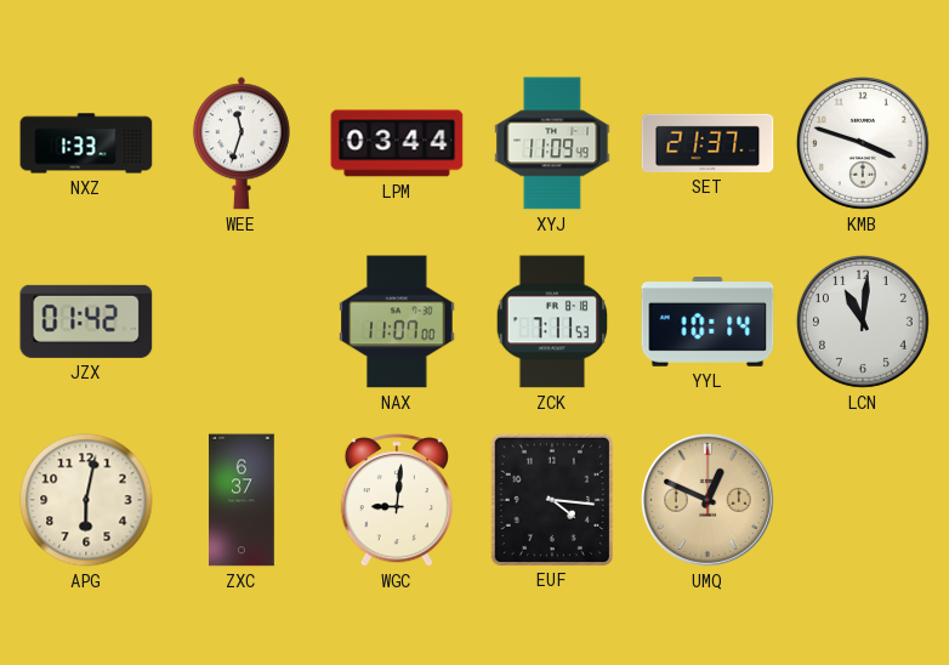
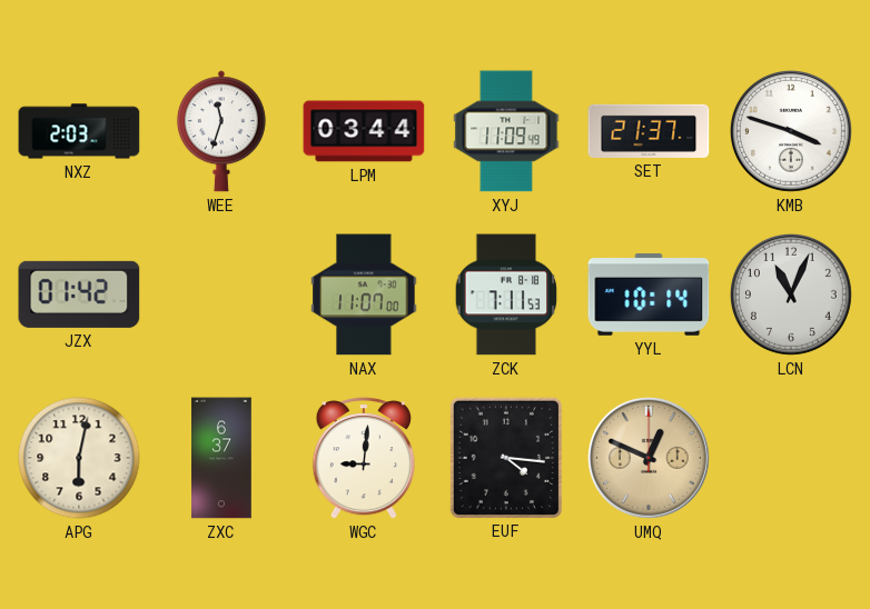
NXZ: 1:33 -> 2:03 (79, 131)
LCN: 11:01 -> 11:04 (791, 294)
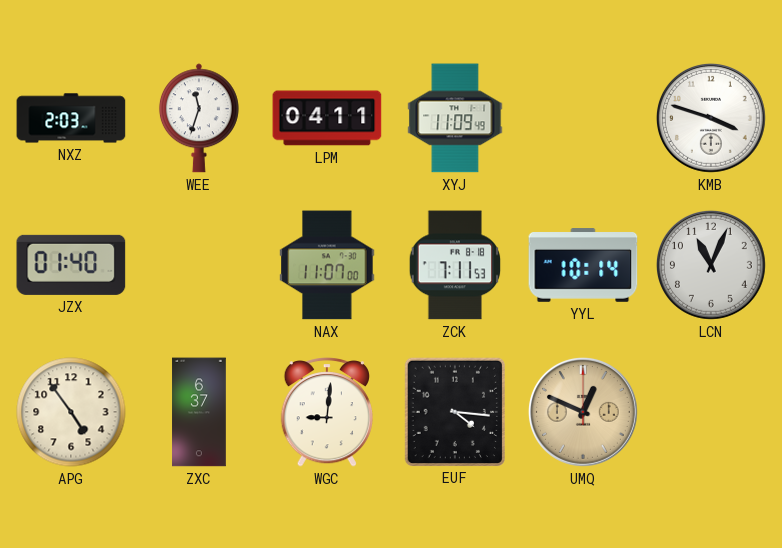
LPM: 03:44 -> 04:11 (327, 118)
SET: 21:37 -> none (649, 131)
JZX: 01:42 -> 01:40 (71, 265)
APG: 6:02 -> 4:54 (71, 412)
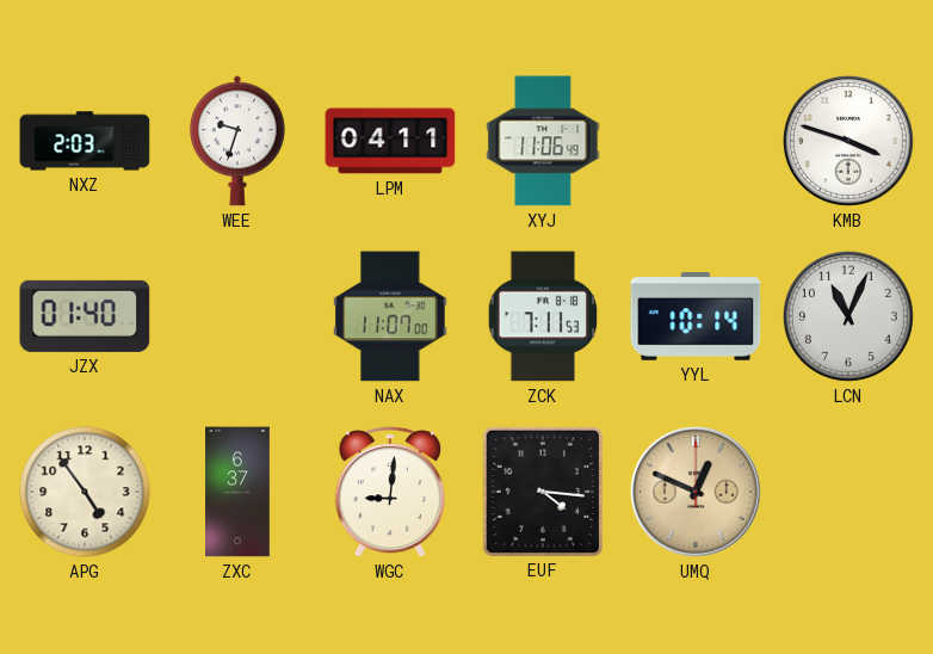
WEE: 11:33 -> 9:33 (237, 141)
XYJ: 11:09 -> 11:06 (543, 141)
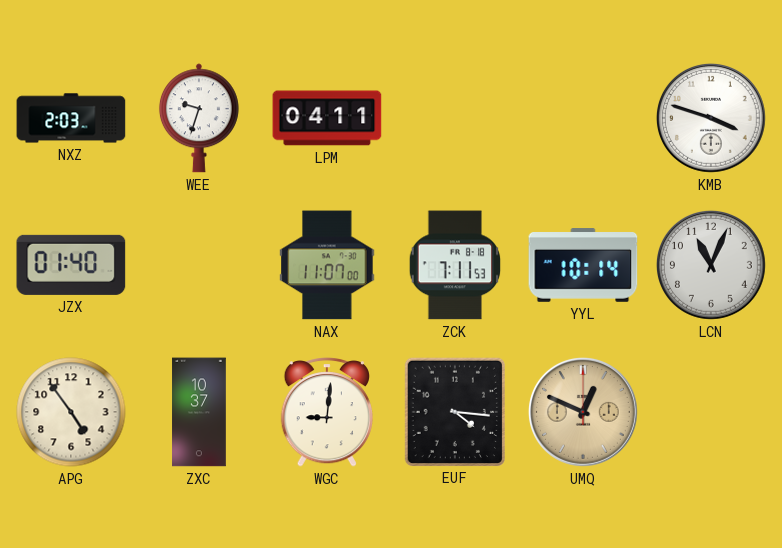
XYJ: 11:06 -> none (543, 141)
ZXC: 6:37 -> 10:37 (199, 412)
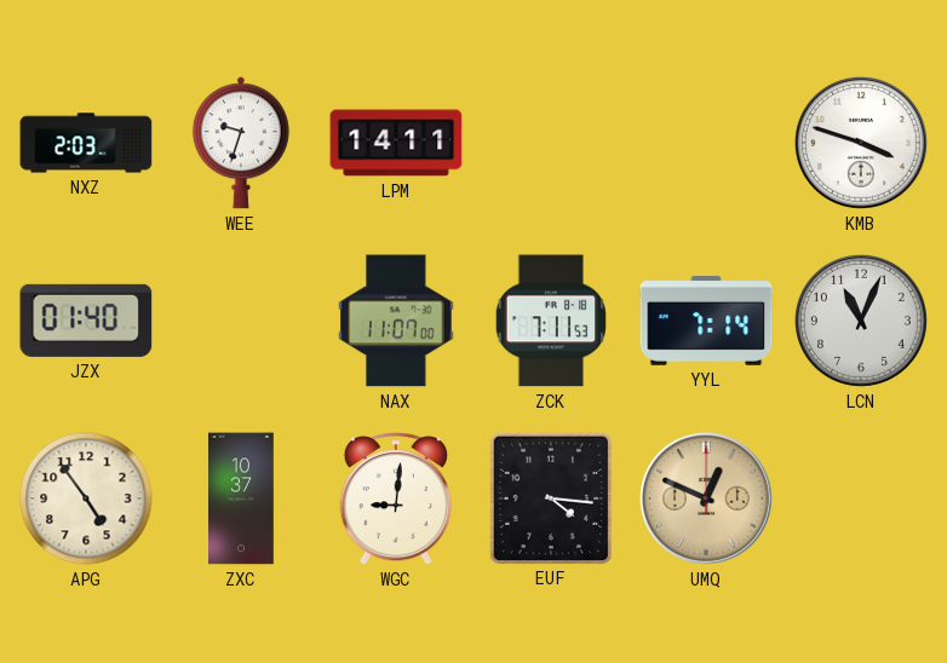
LPM: 04:11 -> 14:11 (396, 143)
YYL: 10:14 -> 7:14 (706, 321)
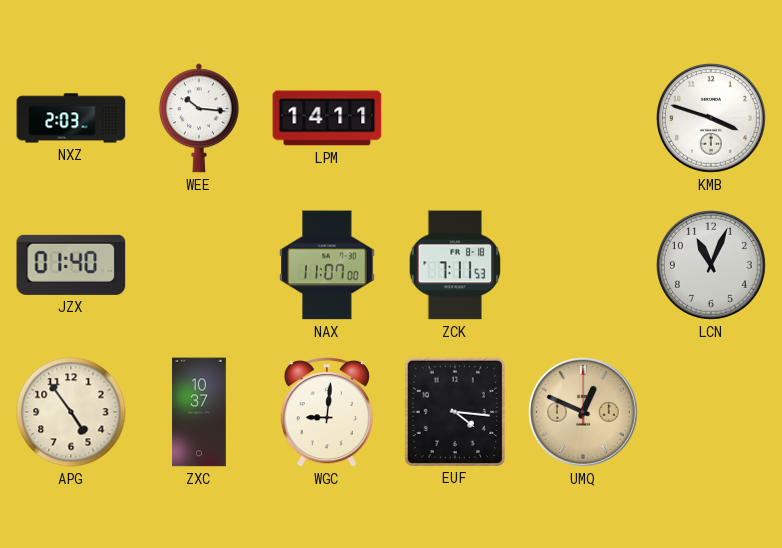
WEE: 9:33 -> 10:16 (199, 118)
YYL: 7:14 -> none (706, 321)
